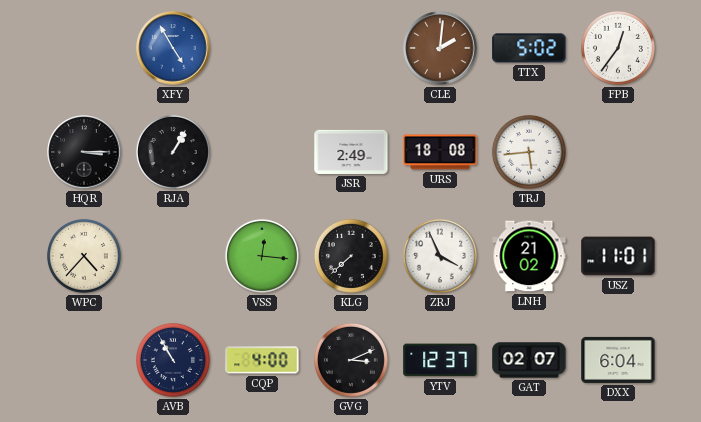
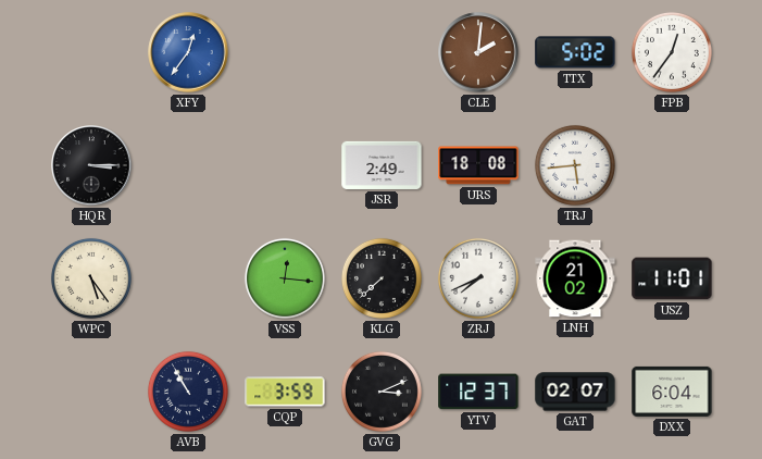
XFY: 4:55 -> 12:36 (188, 52)
RJA: 1:05 -> none (173, 152)
WPC: 4:37 -> 5:24 (91, 278)
ZRJ: 3:56 -> 7:41 (478, 278)
CQP: 4:00 -> 3:59 (285, 392)
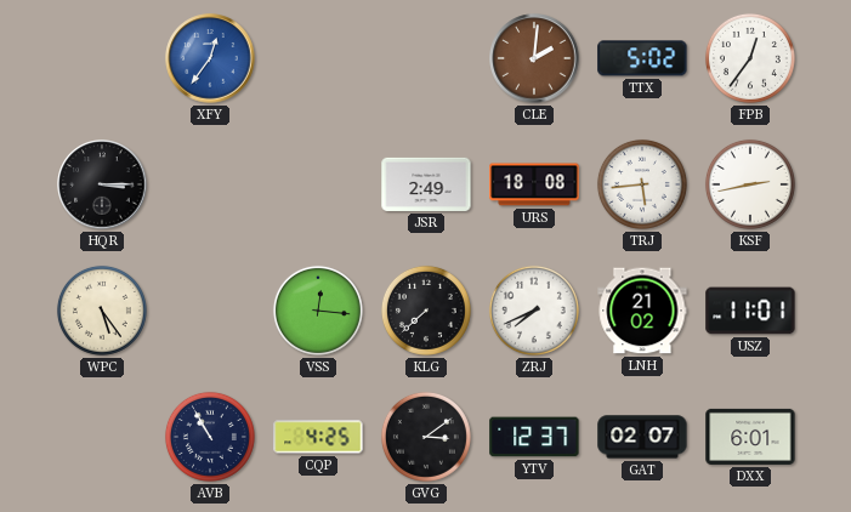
KSF: none -> 2:43 (750, 184)
CQP: 3:59 -> 4:25 (318, 437)
GVG: 3:11 -> 3:09 (426, 437)
DXX: 6:04 -> 6:01 (750, 437)
